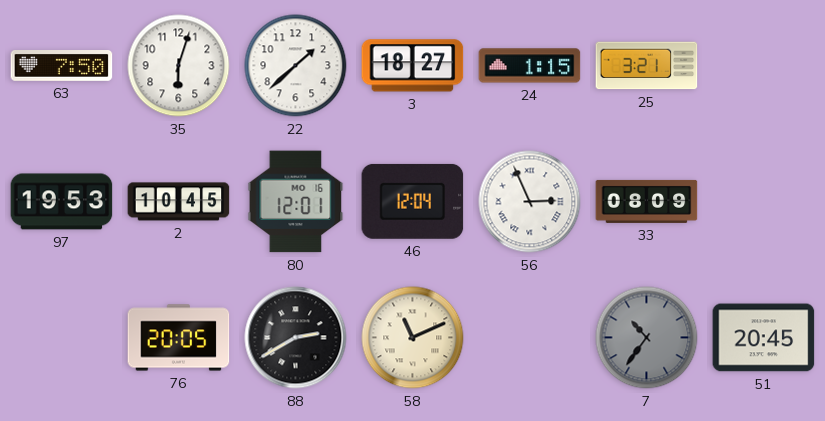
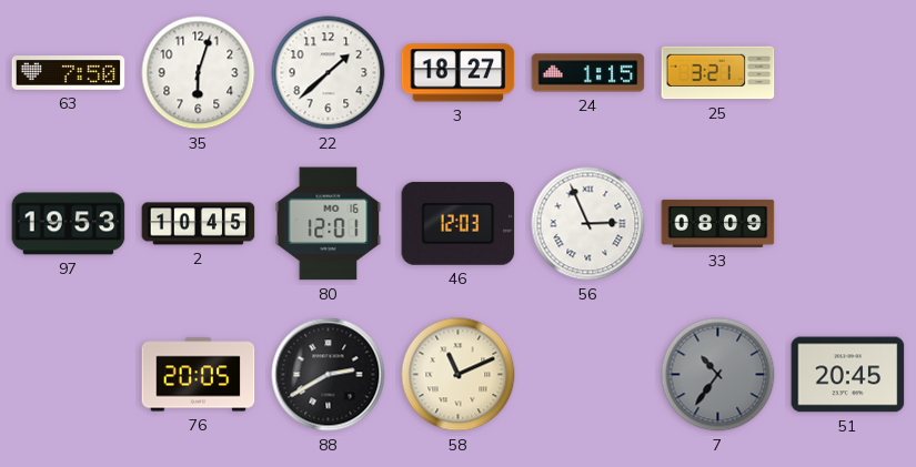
46: 12:04 -> 12:03 (459, 223)
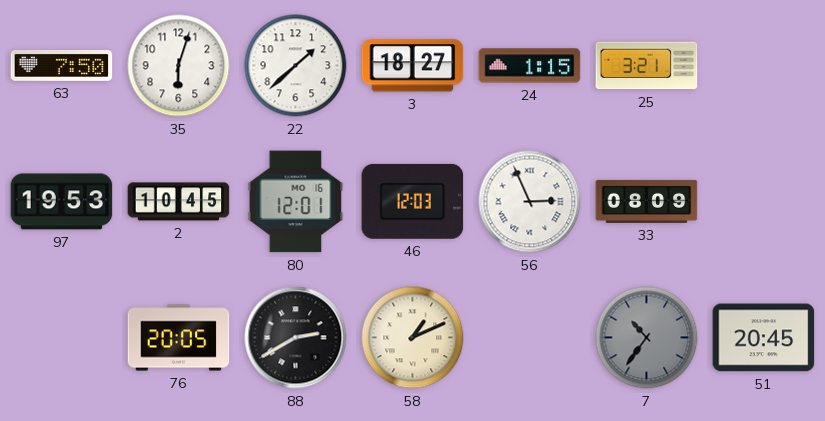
58: 11:11 -> 1:11 (413, 338)
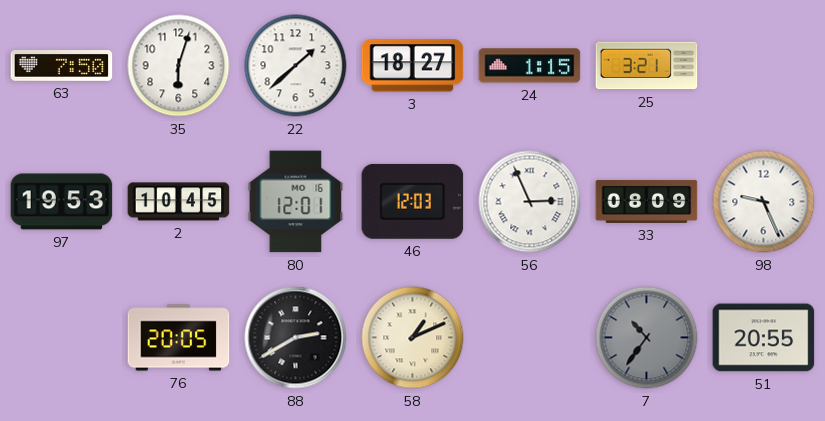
98: none -> 9:26 (764, 202)
51: 20:45 -> 20:55 (764, 338)
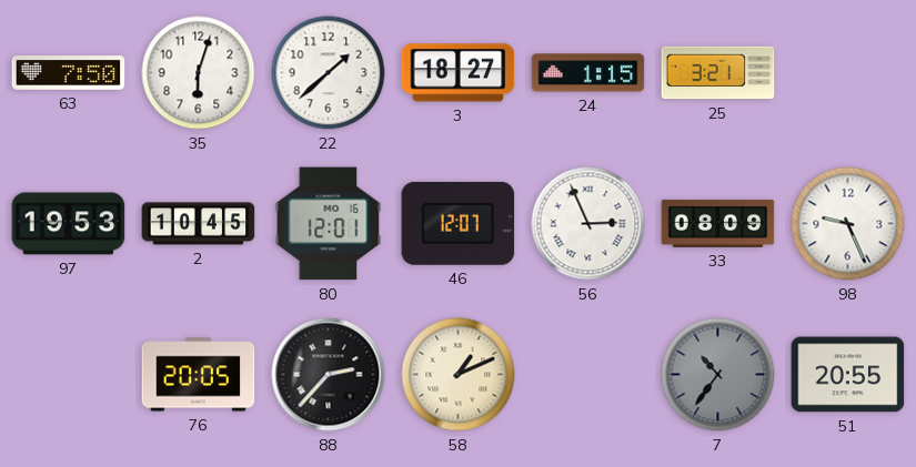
46: 12:03 -> 12:07 (459, 223)
88: 2:40 -> 2:37 (329, 375)
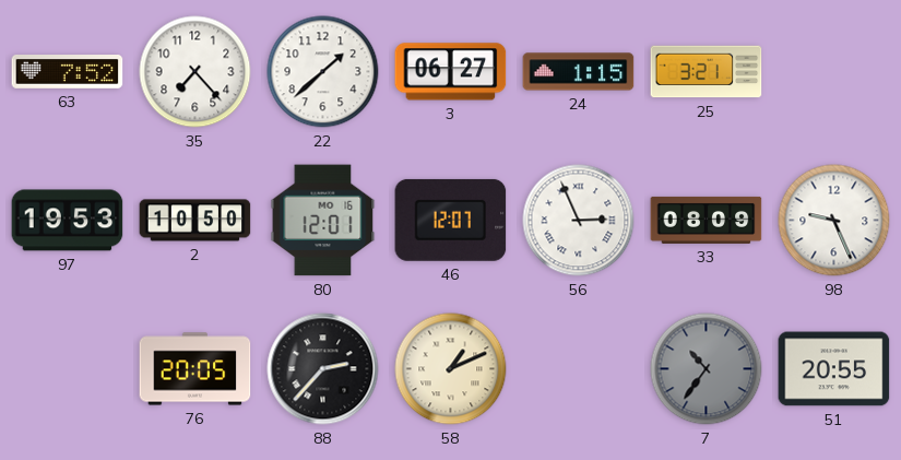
63: 7:50 -> 7:52 (68, 72)
35: 6:03 -> 7:23 (195, 72)
3: 18:27 -> 06:27 (451, 72)
2: 10:45 -> 10:50 (195, 221)
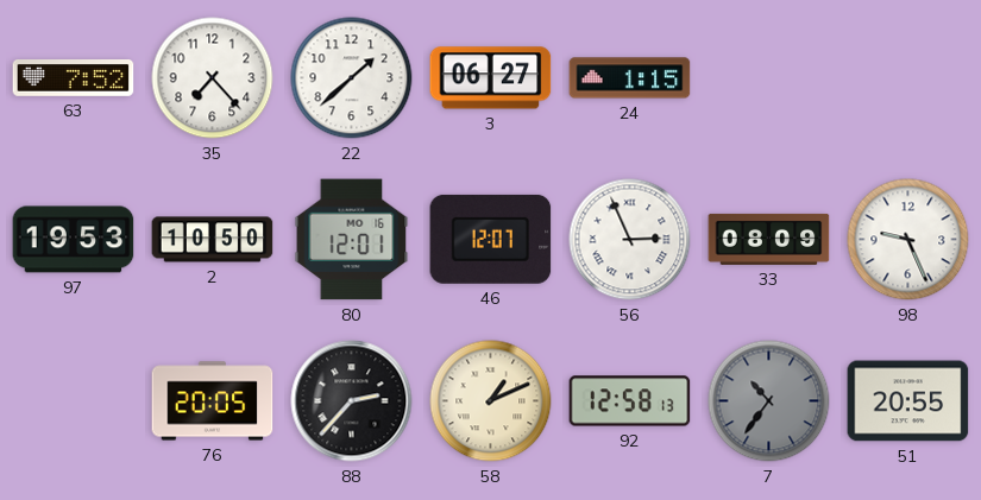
25: 3:21 -> none (707, 72)
92: none -> 12:58 (630, 401)
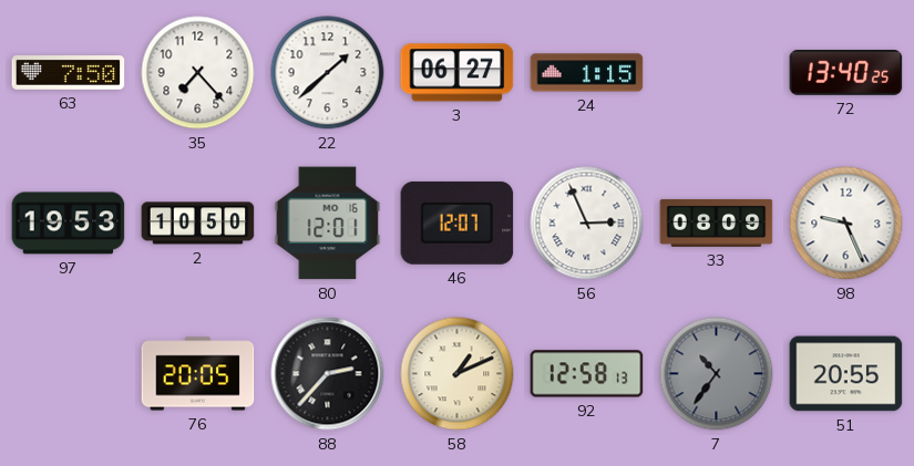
63: 7:52 -> 7:50 (69, 73)
72: none -> 13:40 (846, 72)
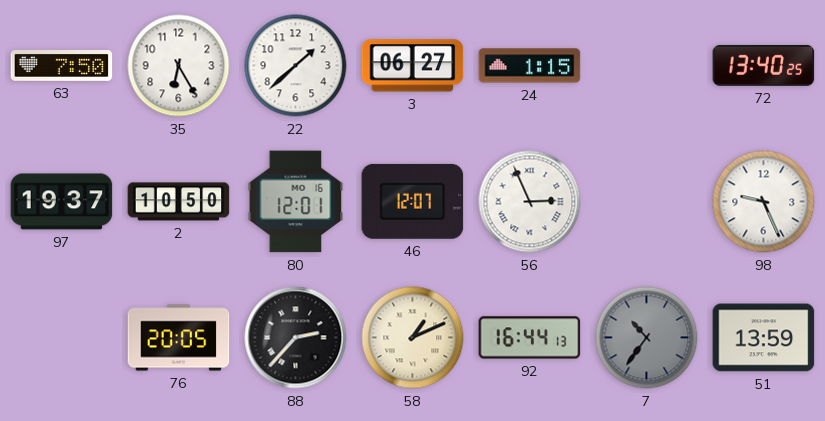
35: 7:23 -> 6:25 (179, 66)
97: 19:53 -> 19:37 (62, 202)
33: 08:09 -> none (717, 222)
92: 12:58 -> 16:44 (530, 338)
51: 20:55 -> 13:59 (764, 338)
